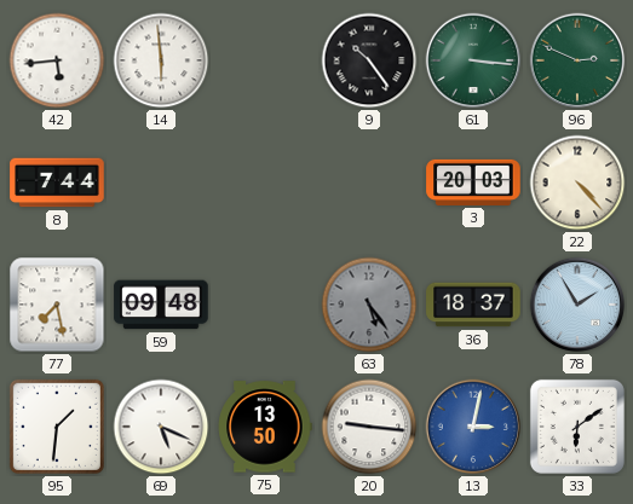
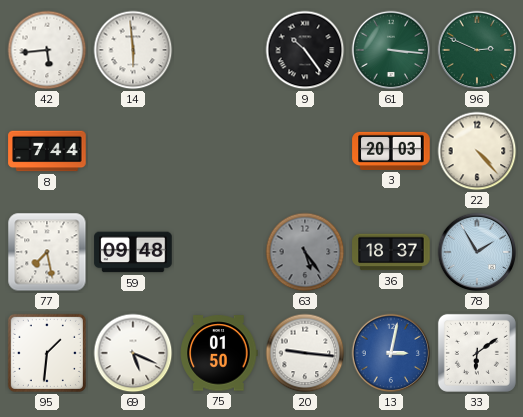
75: 13:50 -> 01:50 (219, 353)
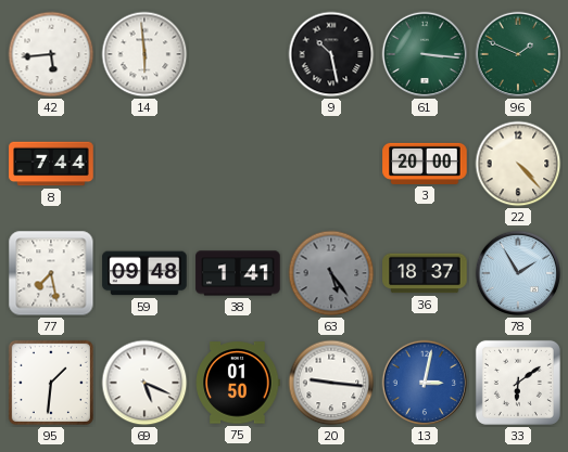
9: 10:24 -> 10:28 (331, 54)
96: 2:49 -> 1:49 (518, 54)
3: 20:03 -> 20:00 (425, 164)
38: none -> 1:41 (238, 273)
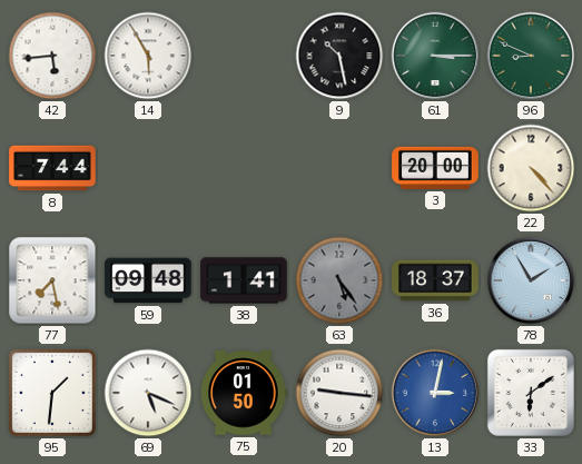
14: 5:59 -> 5:55 (148, 56)
61: 3:16 -> 3:15 (435, 56)
96: 1:49 -> 8:49 (531, 56)
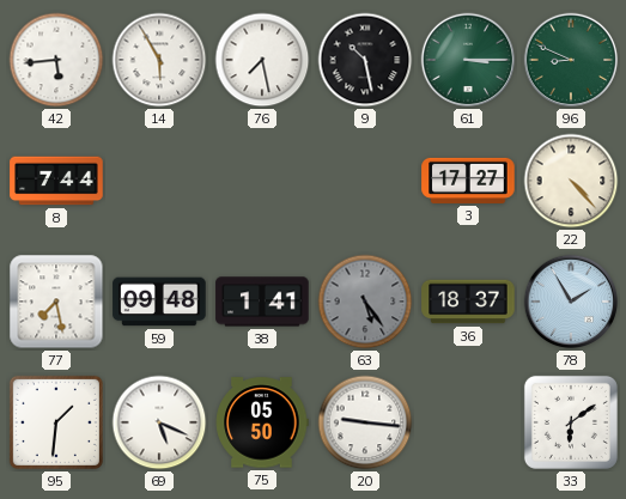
76: none -> 7:28 (262, 60)
3: 20:00 -> 17:27 (468, 181)
75: 01:50 -> 05:50 (262, 422)
13: 3:02 -> none (435, 393)
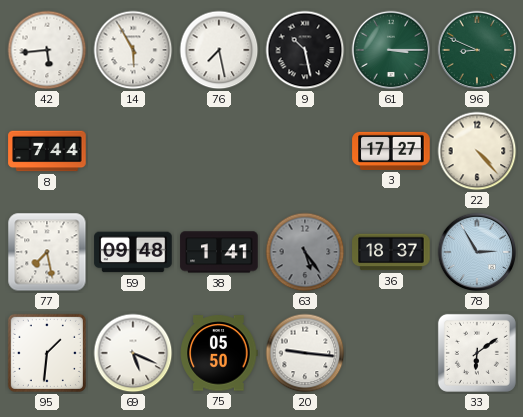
78: 1:55 -> 2:55 (477, 252)
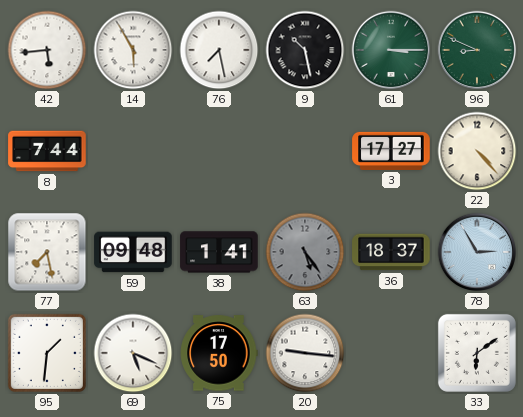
75: 05:50 -> 17:50 (219, 353)
